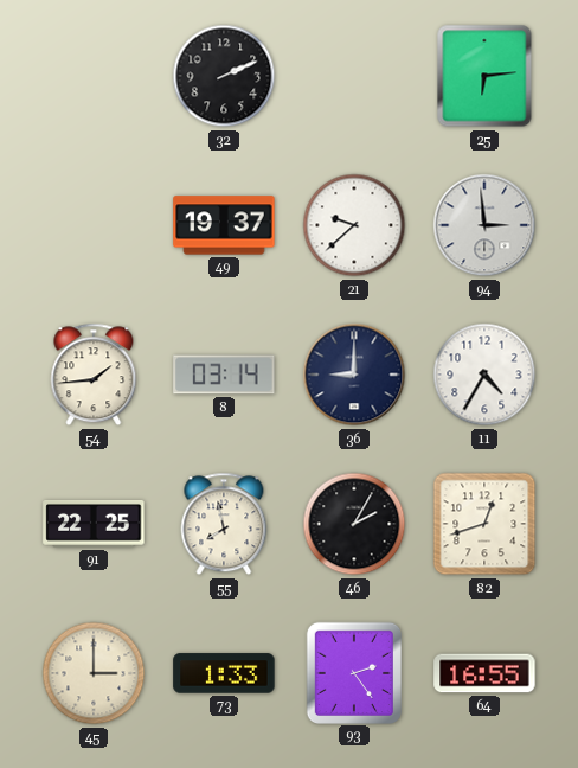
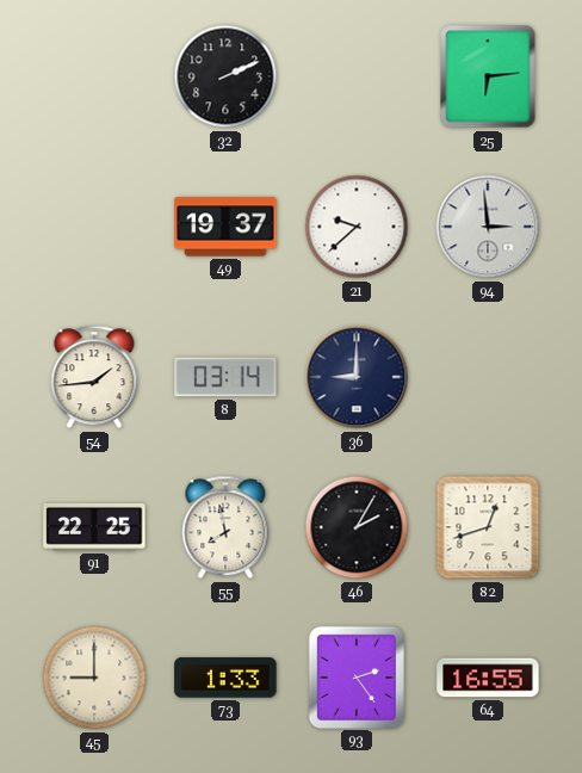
11: 4:35 -> none (484, 375)
45: 3:00 -> 9:00 (94, 678)
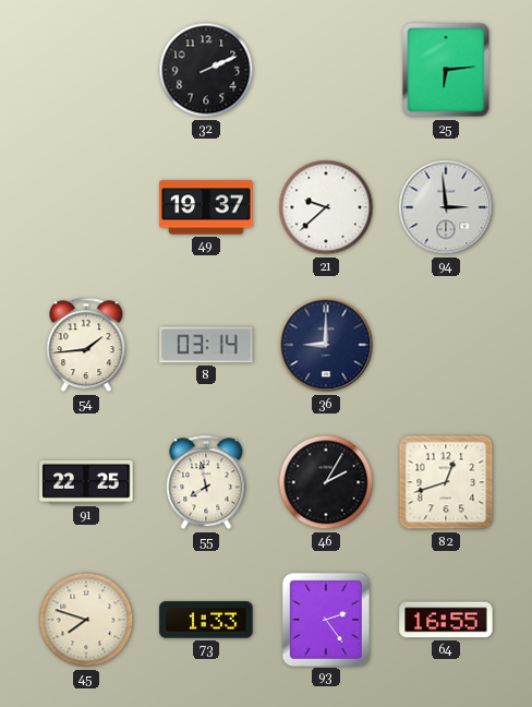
45: 9:00 -> 7:48 (86, 620)
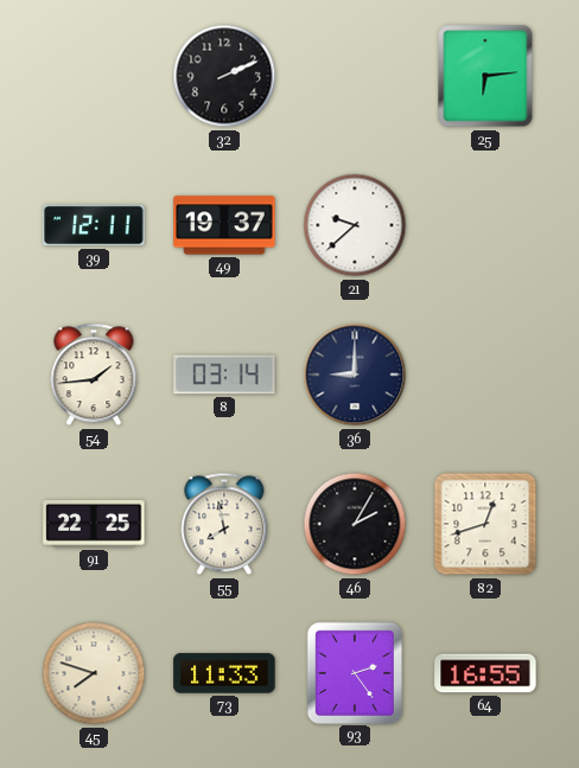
39: none -> 12:11 (94, 225)
94: 2:59 -> none (446, 207)
73: 1:33 -> 11:33 (224, 673)
